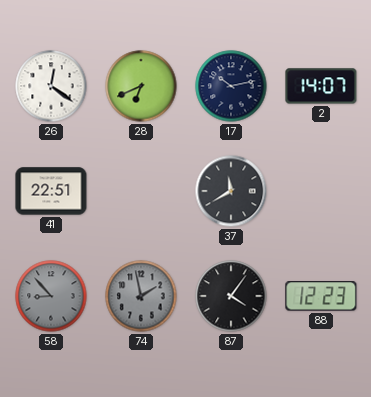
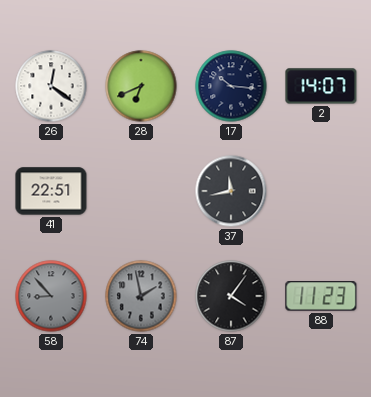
17: 10:13 -> 10:16 (231, 86)
37: 11:40 -> 11:43 (231, 191)
88: 12:23 -> 11:23 (321, 296)
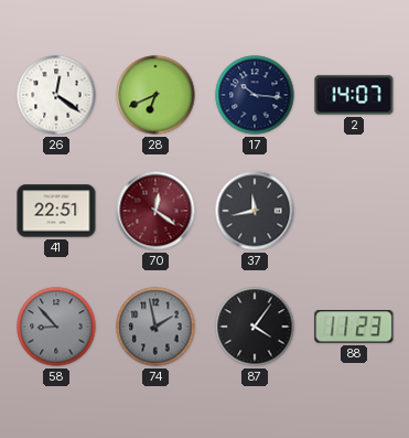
70: none -> 12:21 (155, 211)
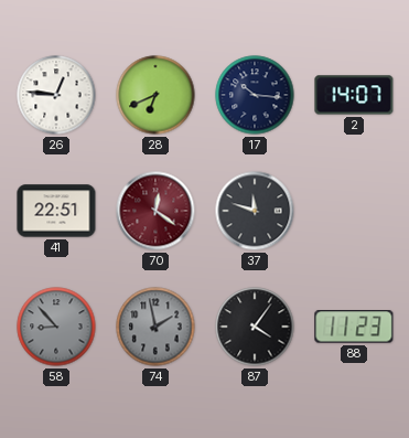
26: 12:21 -> 12:46 (56, 95)
37: 11:43 -> 11:48 (255, 211)
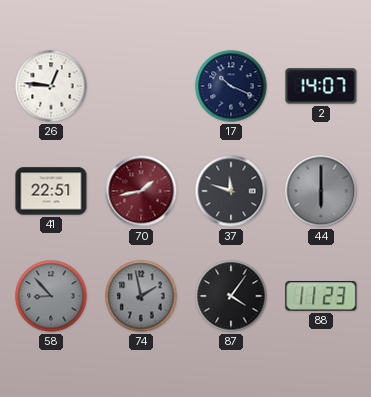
28: 6:41 -> none (155, 95)
17: 10:16 -> 10:19 (231, 86)
70: 12:21 -> 1:43 (141, 191)
44: none -> 6:00 (321, 191)
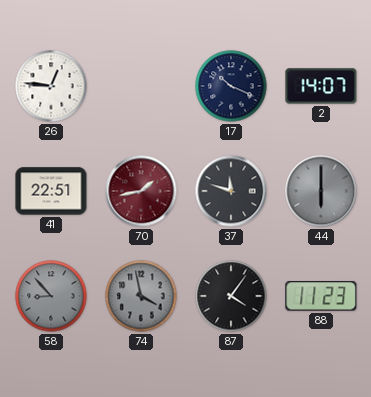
74: 1:58 -> 3:58 (141, 296)
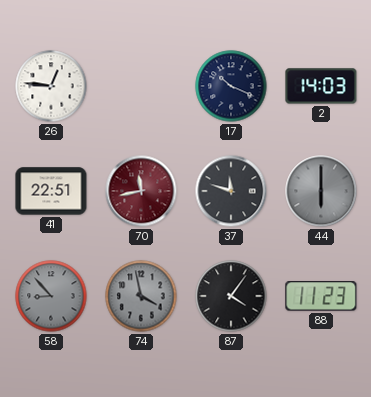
2: 14:07 -> 14:03 (321, 86)
70: 1:43 -> 11:43 (141, 191)
